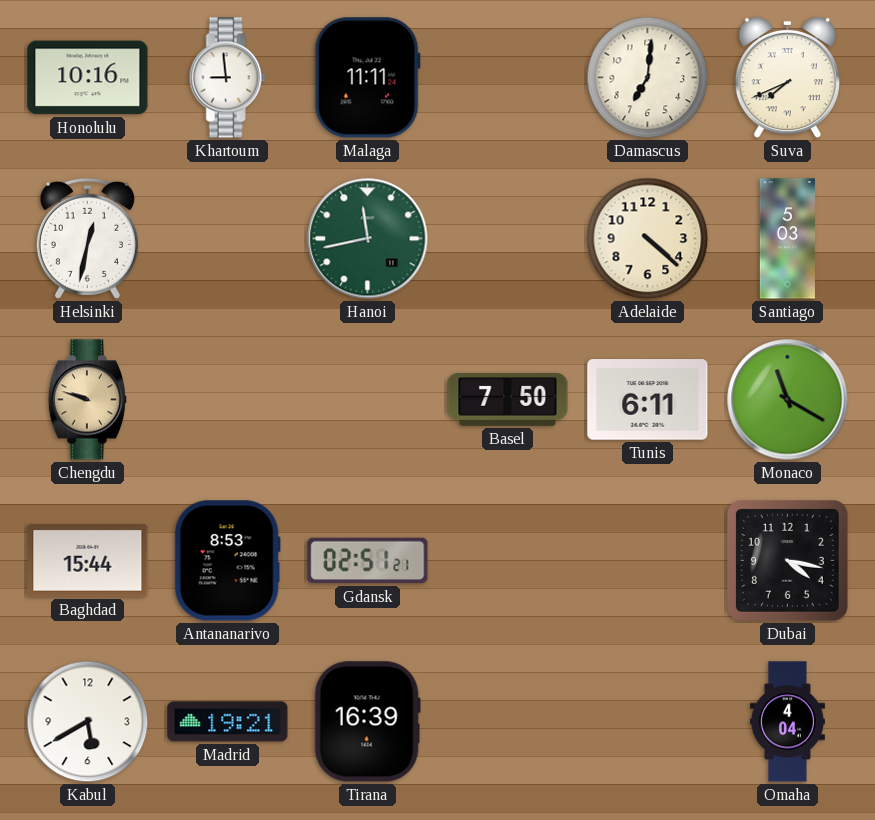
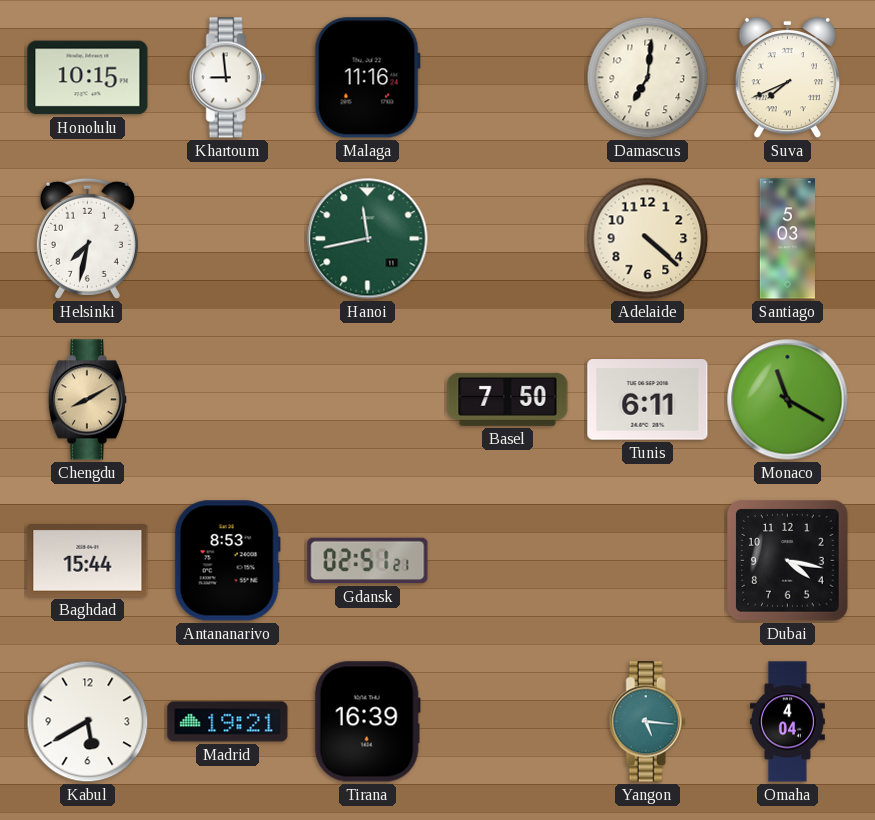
Honolulu: 10:16 -> 10:15 (88, 78)
Malaga: 11:11 -> 11:16 (367, 78)
Helsinki: 12:32 -> 7:32 (87, 238)
Chengdu: 9:48 -> 8:10 (87, 400)
Yangon: none -> 5:16 (647, 722)
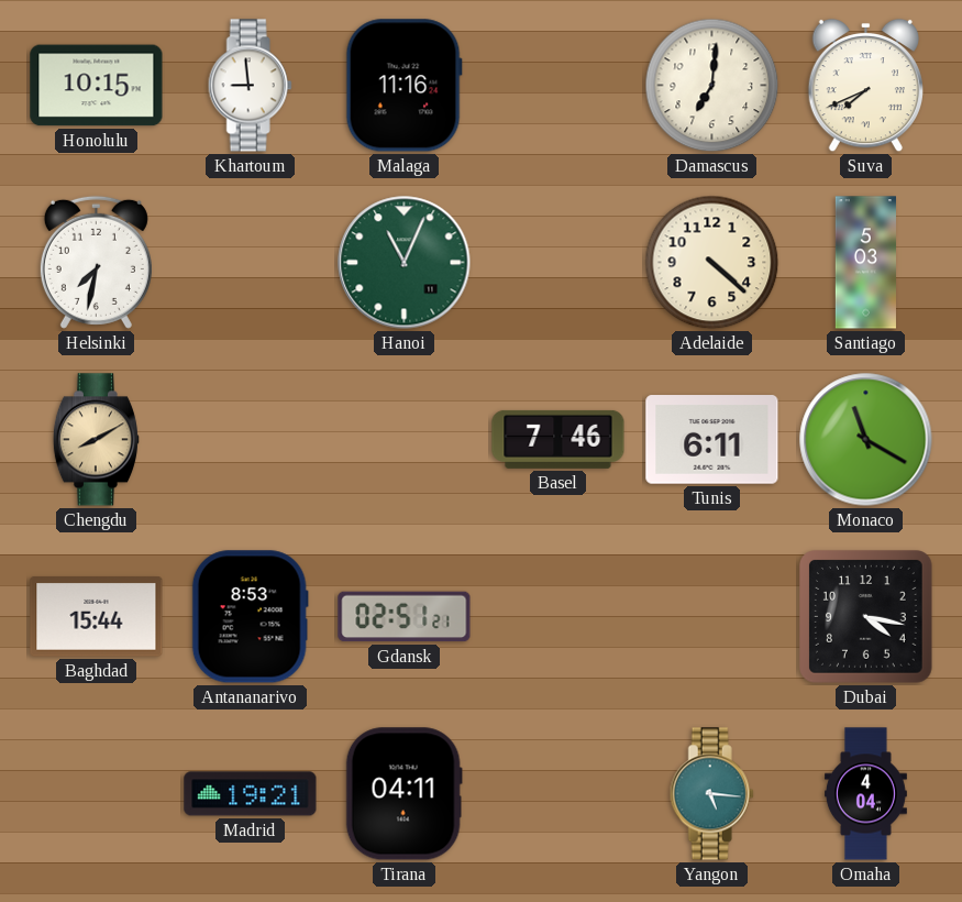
Hanoi: 11:43 -> 11:04 (405, 263)
Basel: 7:50 -> 7:46 (559, 439)
Kabul: 5:40 -> none (88, 722)
Tirana: 16:39 -> 04:11 (403, 794)
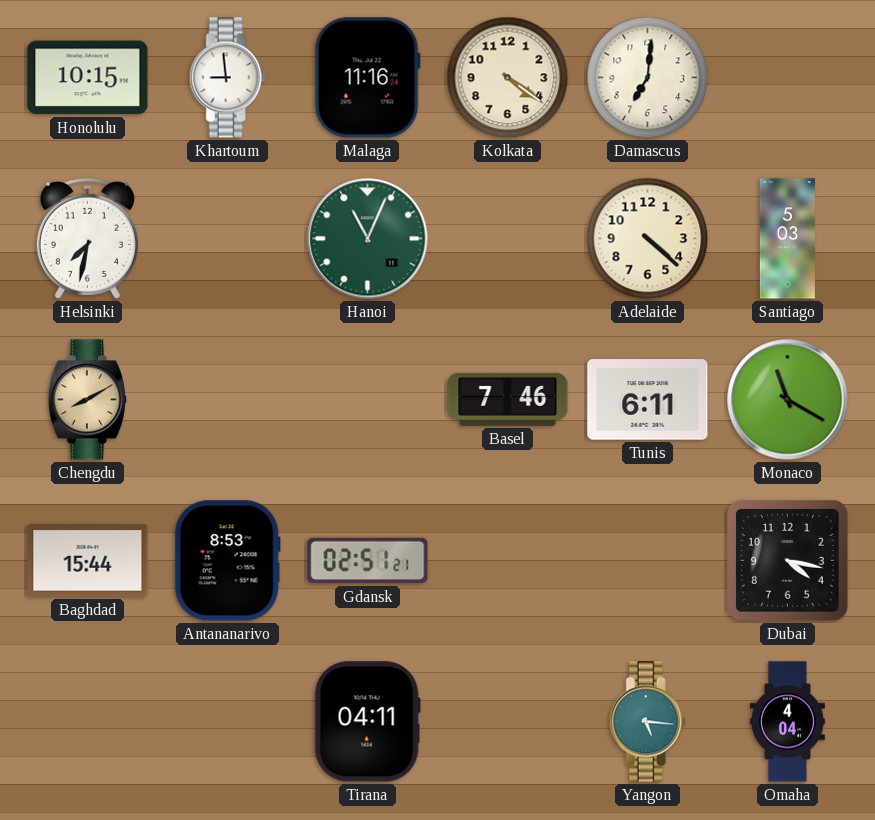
Kolkata: none -> 4:21 (508, 78)
Suva: 7:41 -> none (865, 86)
Madrid: 19:21 -> none (251, 794)
